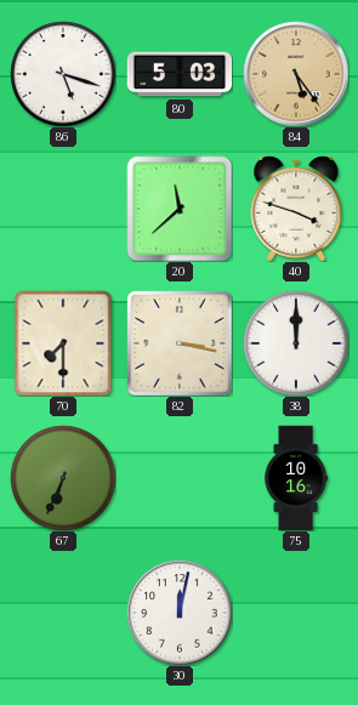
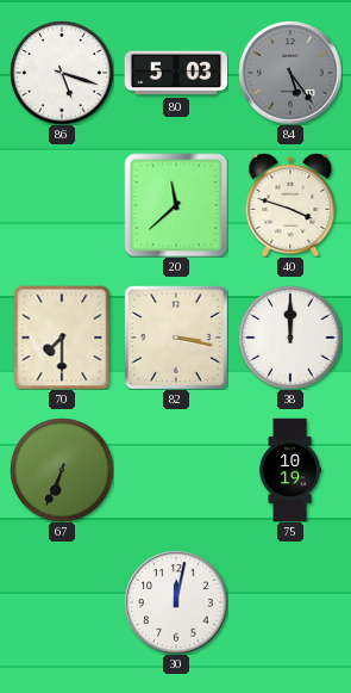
84 dial: champagne -> grey (290, 73)
75: 10:16 -> 10:19 (289, 470)
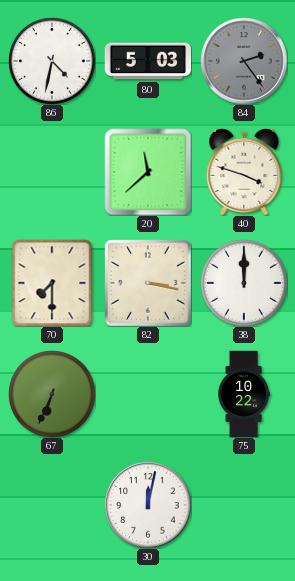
86: 5:18 -> 4:32 (52, 61)
84: 5:24 -> 2:24 (244, 61)
75: 10:19 -> 10:22 (243, 394)
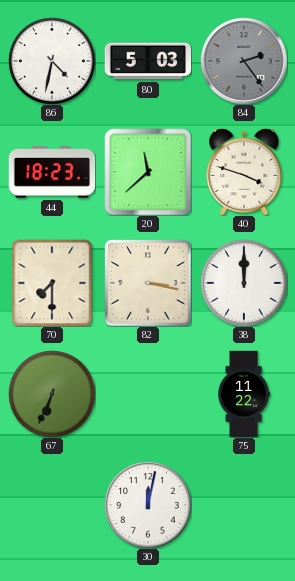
44: none -> 18:23 (52, 172)
75: 10:22 -> 11:22 (243, 394)
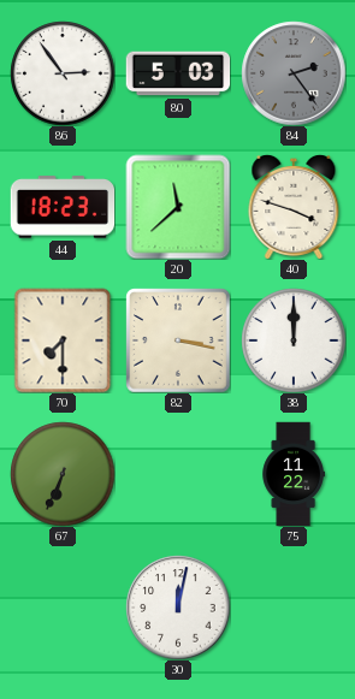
86: 4:32 -> 2:54 (63, 73)
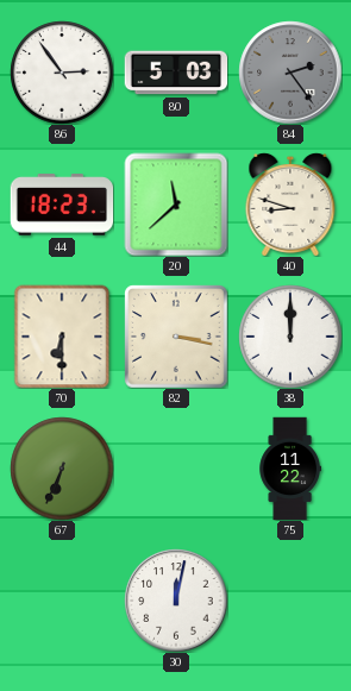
40: 3:48 -> 8:48 (290, 205)
70: 7:30 -> 6:30 (62, 337)
